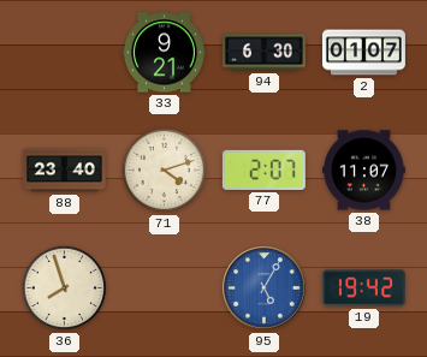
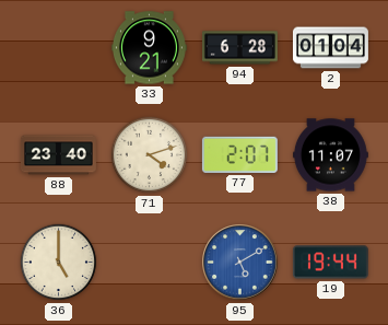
94: 6:30 -> 6:28 (239, 48)
2: 01:07 -> 01:04 (330, 48)
36: 7:57 -> 5:00 (59, 263)
95: 5:05 -> 5:10 (240, 263)
19: 19:42 -> 19:44 (330, 263)
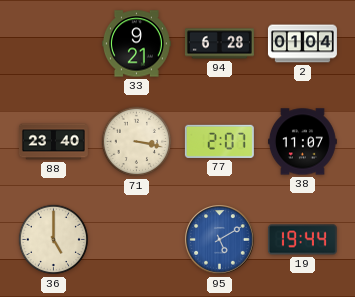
71: 4:12 -> 3:17 (137, 142)
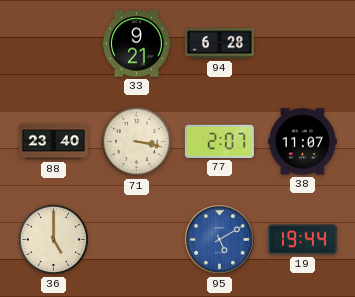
2: 01:04 -> none (302, 44)
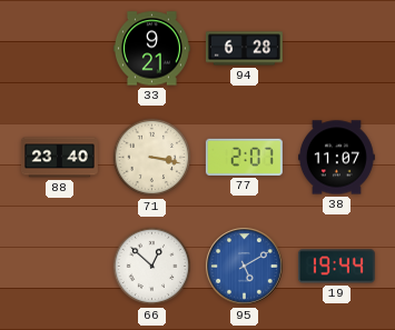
36: 5:00 -> none (54, 240)
66: none -> 12:52 (152, 267)
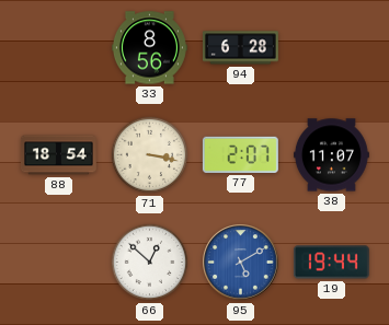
33: 9:21 -> 8:56 (149, 48)
88: 23:40 -> 18:54 (58, 155)
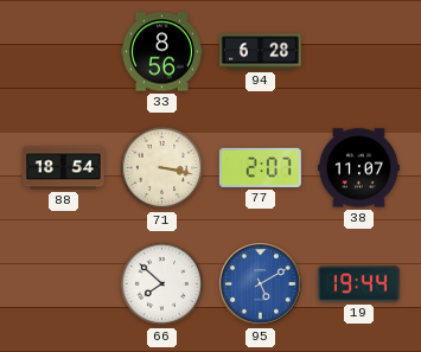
66: 12:52 -> 7:52 (162, 284)
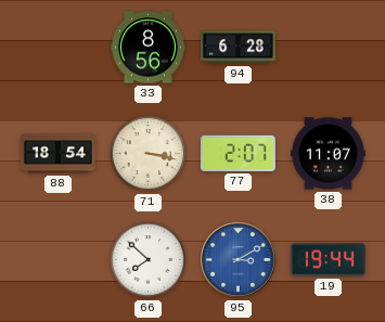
95: 5:10 -> 3:10 (239, 260)
